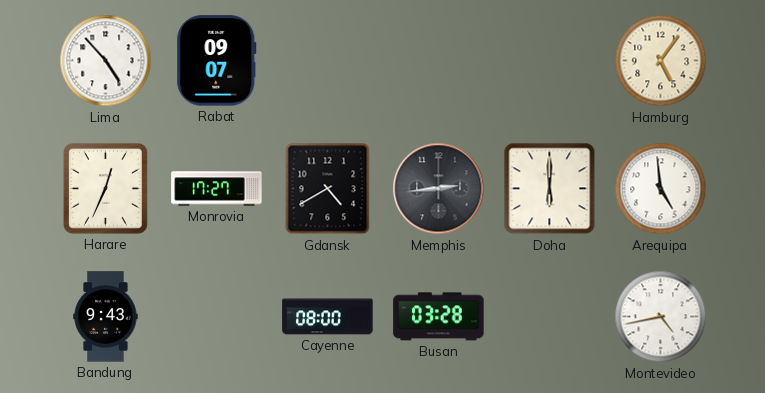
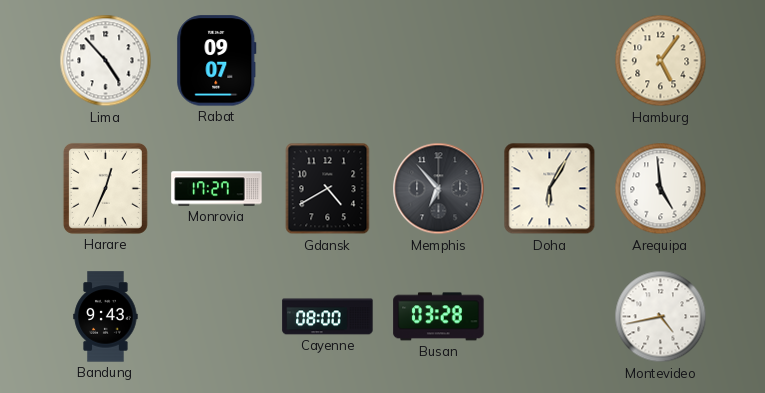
Memphis: 2:44 -> 6:53 (439, 189)
Doha: 6:00 -> 6:05 (550, 189)
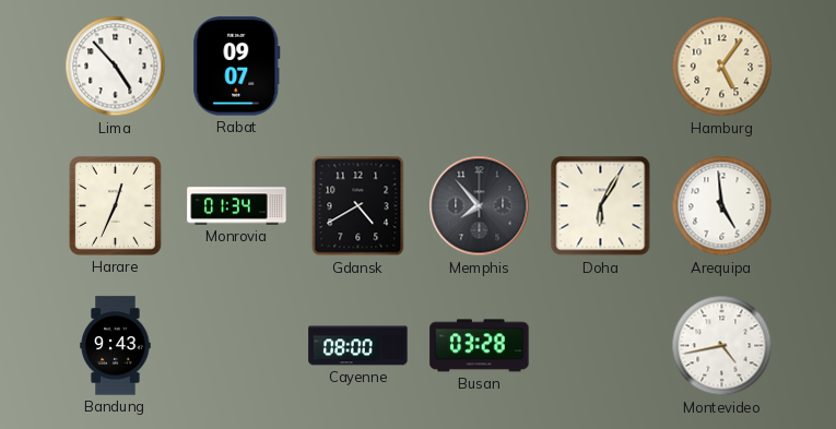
Monrovia: 17:27 -> 01:34 (237, 206)
Memphis: 6:53 -> 7:53 (480, 206)
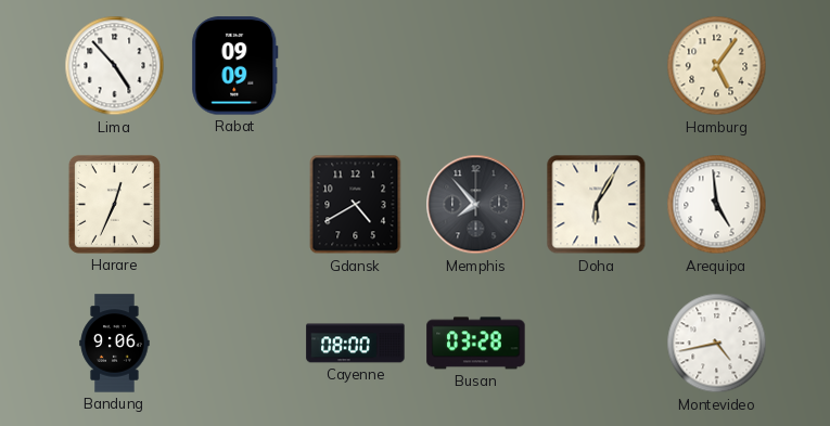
Rabat: 09:07 -> 09:09 (235, 66)
Monrovia: 01:34 -> none (237, 206)
Bandung: 9:43 -> 9:06 (115, 344)
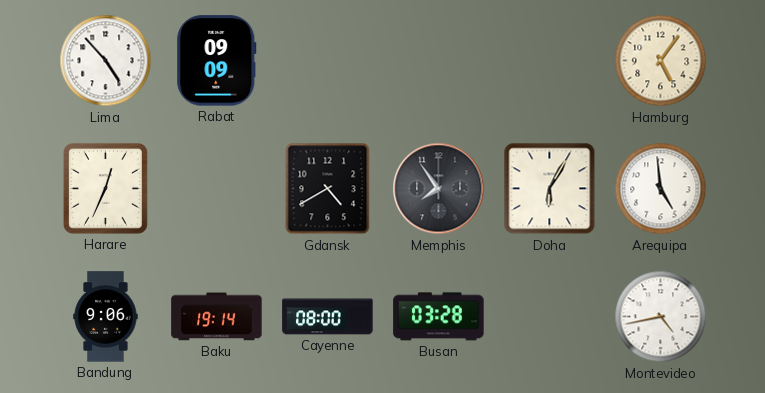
Memphis: 7:53 -> 7:54 (439, 189)
Baku: none -> 19:14 (217, 317)
